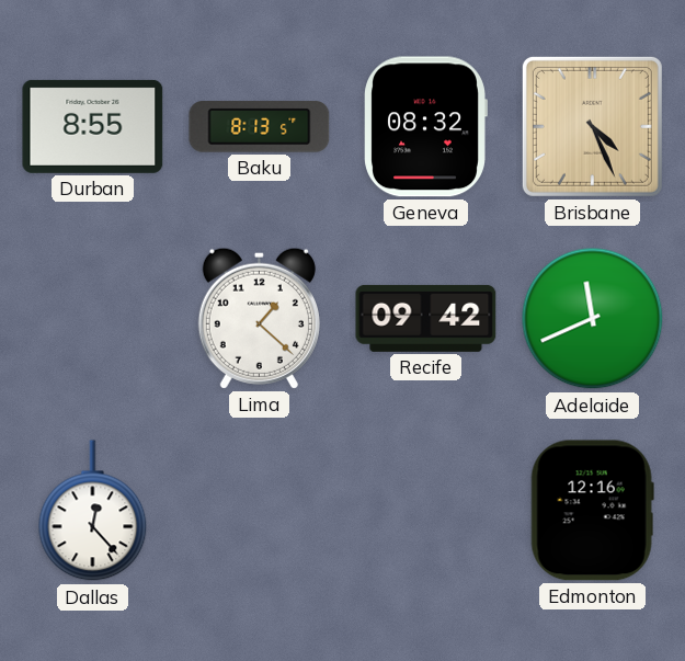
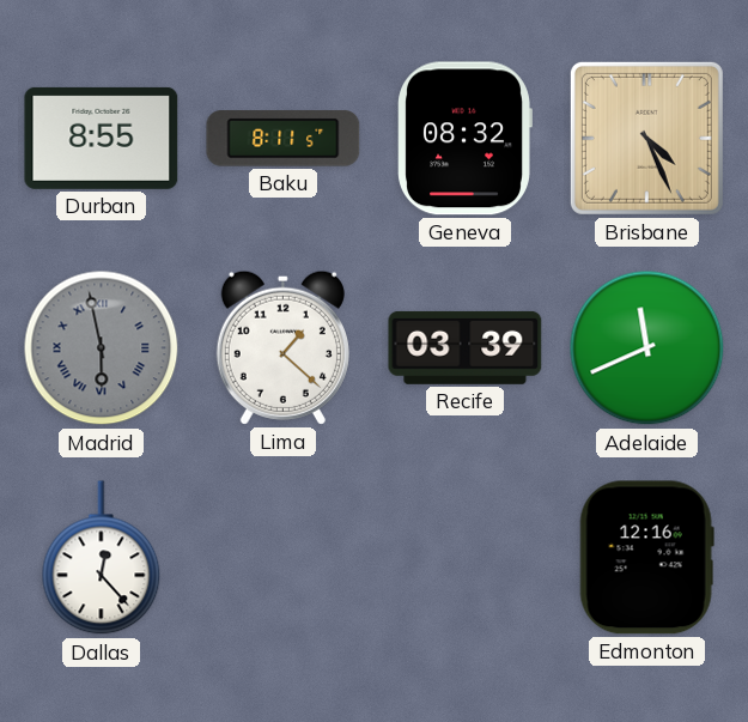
Baku: 8:13 -> 8:11 (284, 139)
Madrid: none -> 5:58 (102, 348)
Recife: 09:42 -> 03:39 (466, 347)
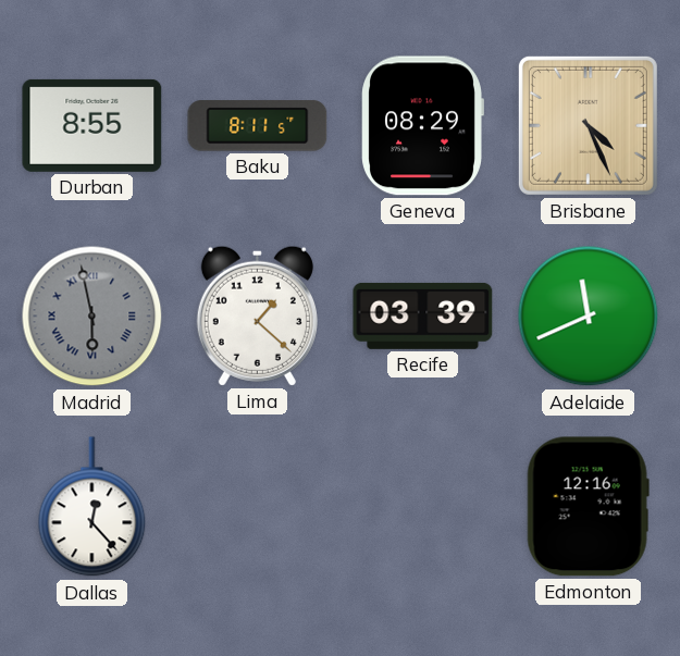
Geneva: 08:32 -> 08:29 (422, 126)
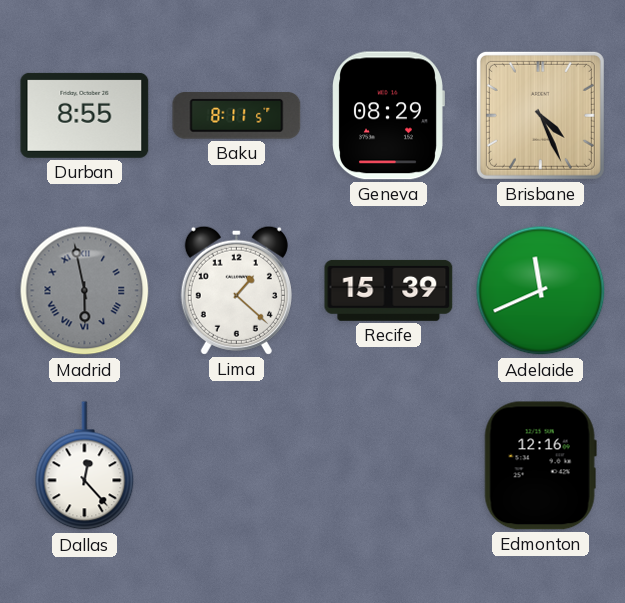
Recife: 03:39 -> 15:39 (389, 290)
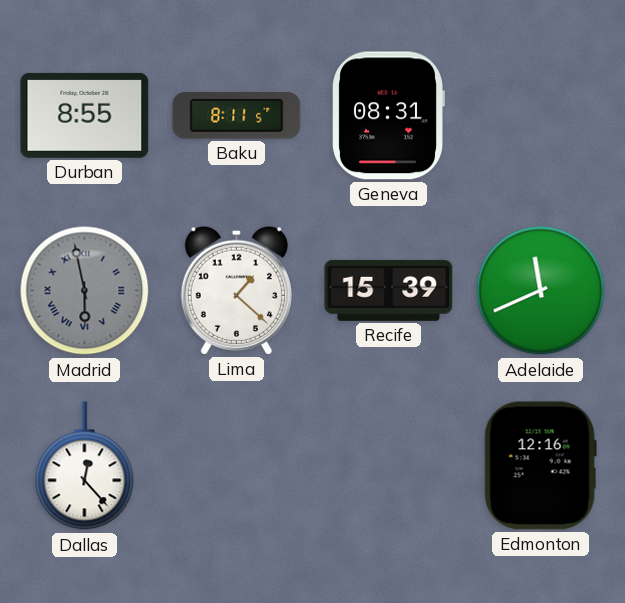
Geneva: 08:29 -> 08:31 (388, 116)
Brisbane: 4:26 -> none (540, 115)
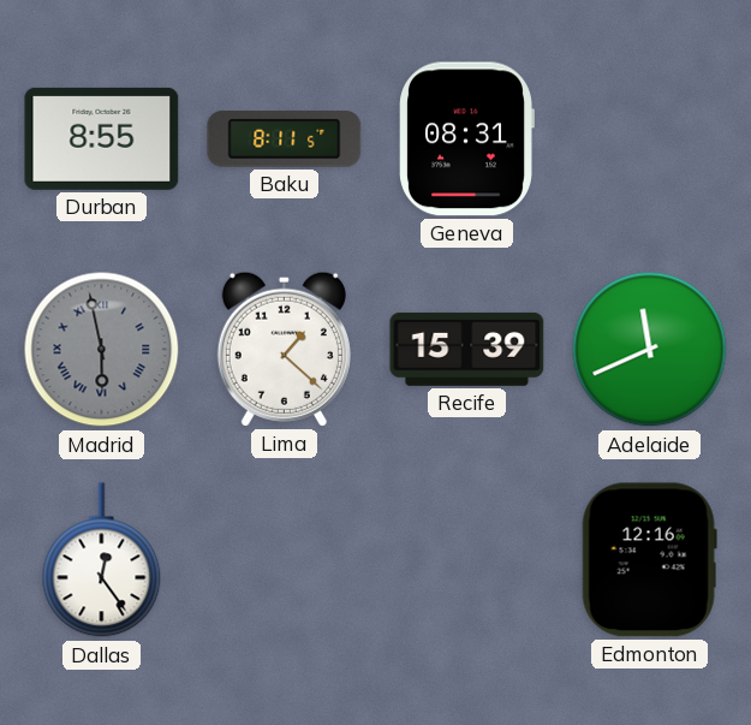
Dallas: 12:23 -> 12:24 (102, 560)
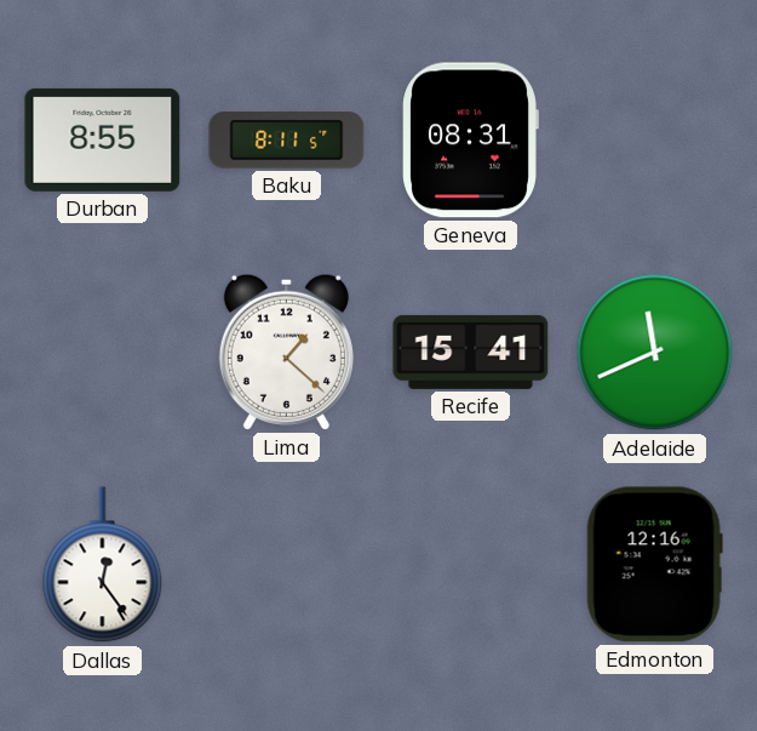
Madrid: 5:58 -> none (102, 350)
Recife: 15:39 -> 15:41 (471, 352)
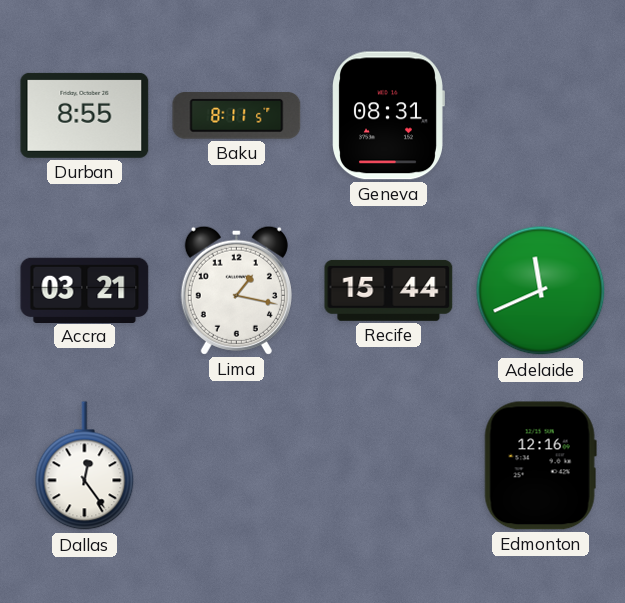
Accra: none -> 03:21 (85, 290)
Lima: 1:22 -> 1:17 (236, 290)
Recife: 15:41 -> 15:44 (389, 290)
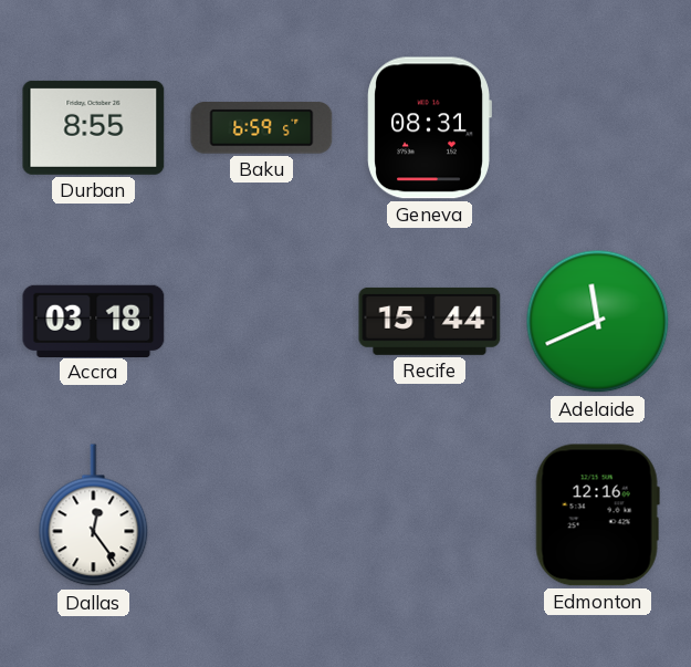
Baku: 8:11 -> 6:59 (262, 128)
Accra: 03:21 -> 03:18 (94, 321)
Lima: 1:17 -> none (236, 290)
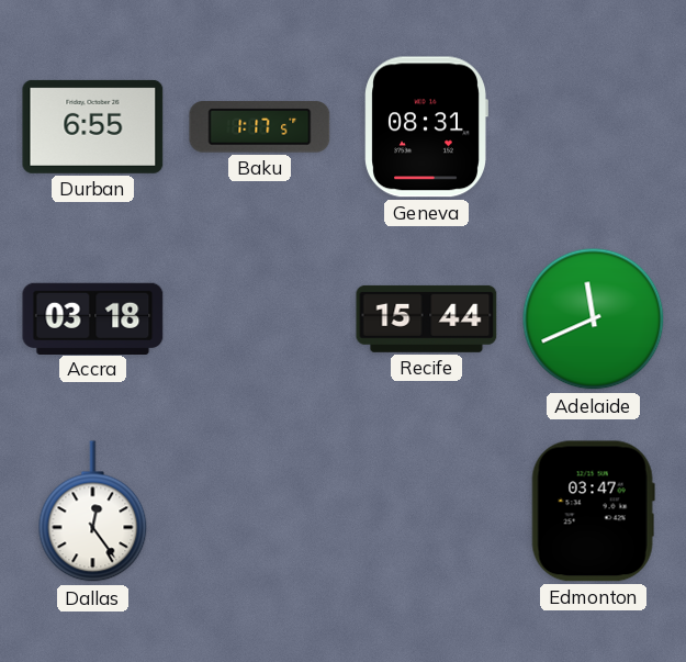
Durban: 8:55 -> 6:55 (93, 126)
Baku: 6:59 -> 1:17 (260, 127)
Edmonton: 12:16 -> 03:47 (593, 512)
